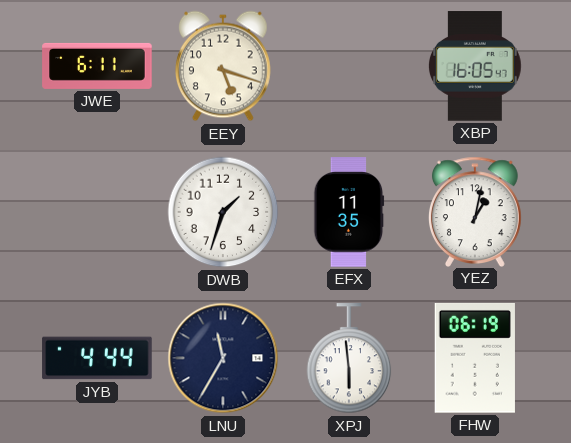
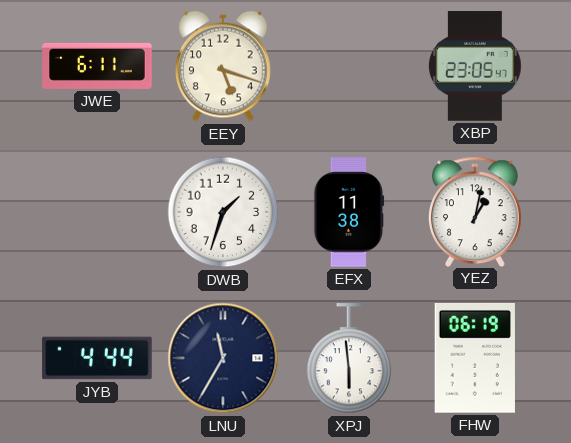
XBP: 16:05 -> 23:05 (475, 66)
EFX: 11:35 -> 11:38 (349, 212)
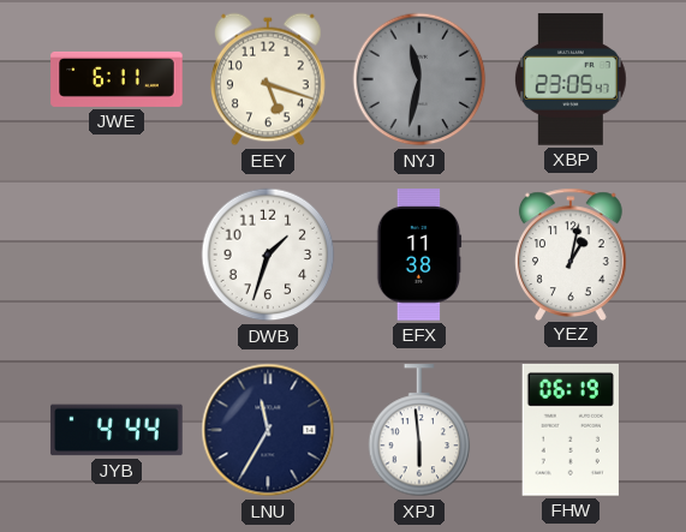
NYJ: none -> 11:32 (419, 79)
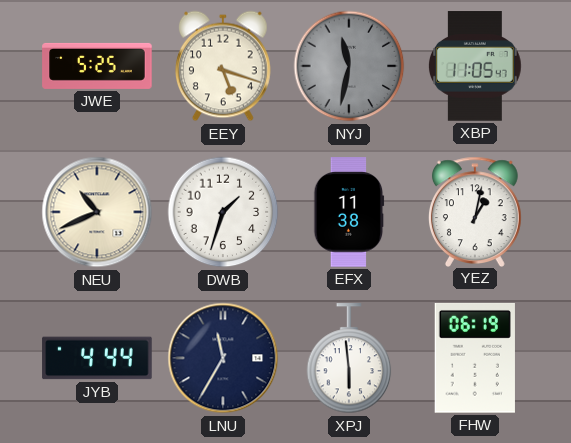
JWE: 6:11 -> 5:25 (97, 66)
XBP: 23:05 -> 11:05 (475, 66)
NEU: none -> 10:41 (97, 212)
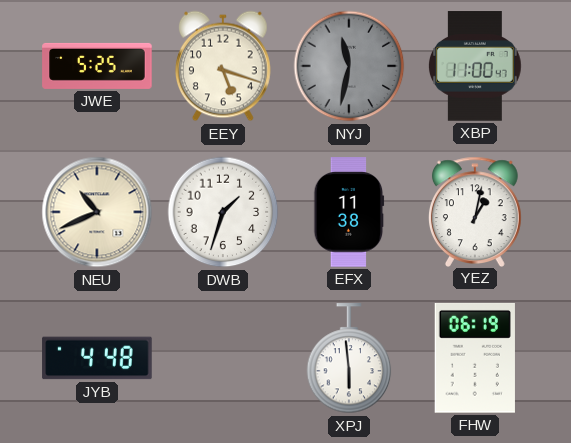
XBP: 11:05 -> 11:00 (475, 66)
JYB: 4:44 -> 4:48 (97, 358)
LNU: 11:35 -> none (223, 358)
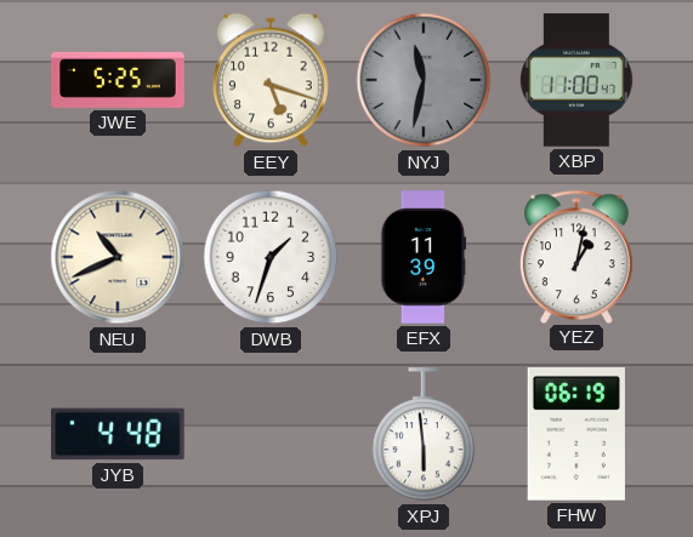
EFX: 11:38 -> 11:39 (424, 257)
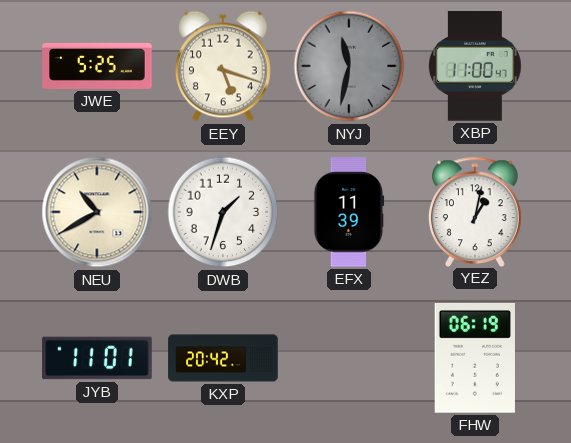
NEU: 10:41 -> 10:40 (97, 212)
JYB: 4:48 -> 11:01 (97, 358)
KXP: none -> 20:42 (223, 358)
XPJ: 5:59 -> none (424, 435)
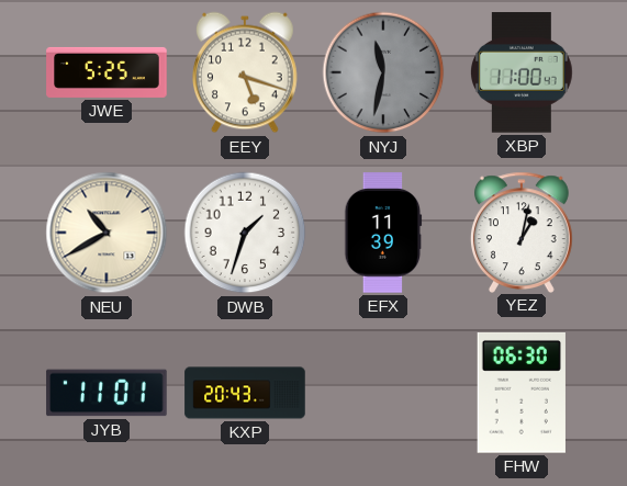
KXP: 20:42 -> 20:43 (245, 393)
FHW: 06:19 -> 06:30 (522, 393)
